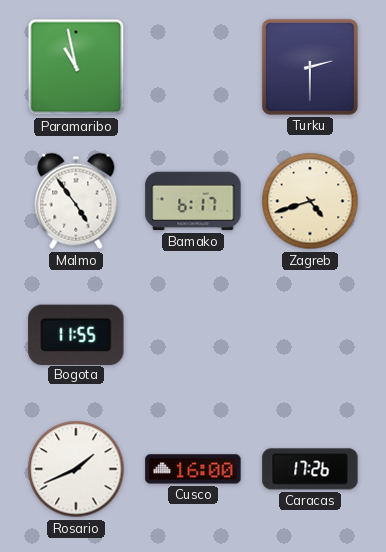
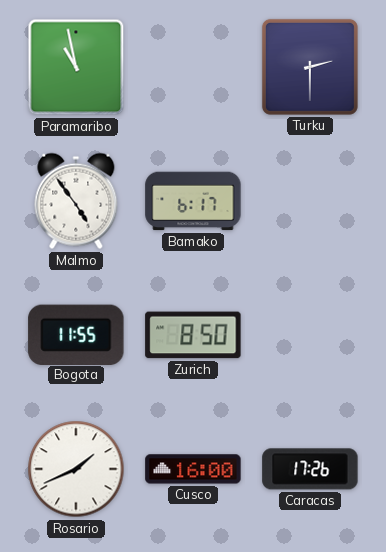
Zagreb: 4:42 -> none (310, 201)
Zurich: none -> 8:50 (193, 335)
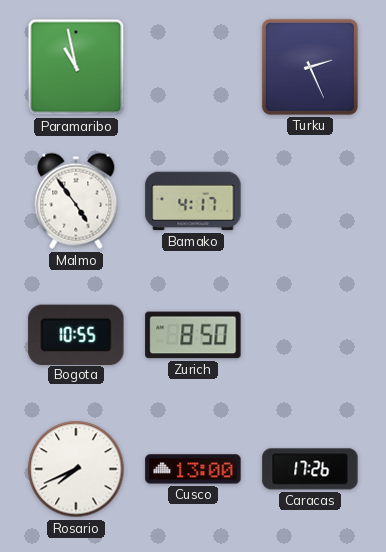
Turku: 2:30 -> 2:26 (310, 67)
Bamako: 6:17 -> 4:17 (193, 201)
Bogota: 11:55 -> 10:55 (76, 334)
Rosario: 1:41 -> 7:41 (76, 469)
Cusco: 16:00 -> 13:00 (193, 469)
